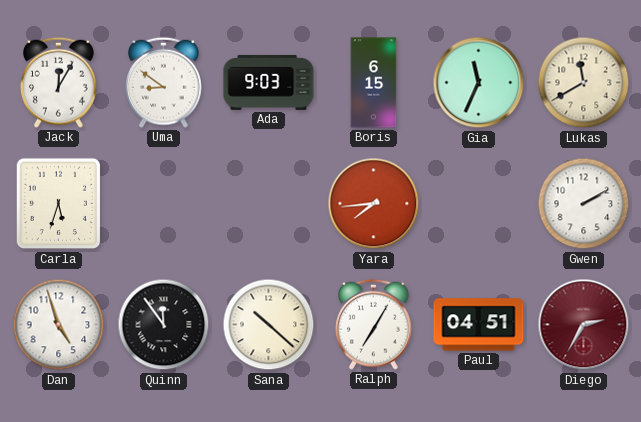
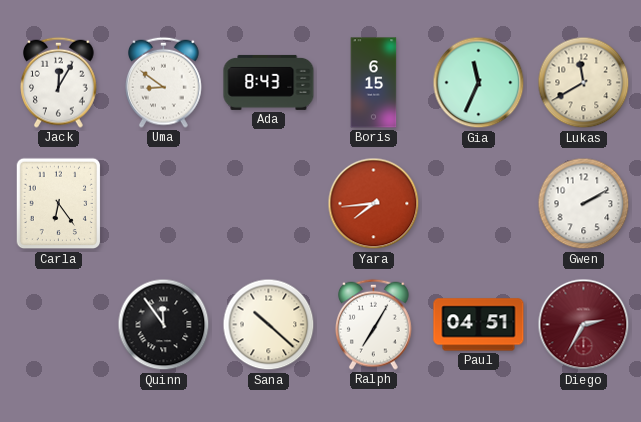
Ada: 9:03 -> 8:43 (269, 82)
Carla: 5:33 -> 6:24 (59, 204)
Dan: 4:57 -> none (59, 325)
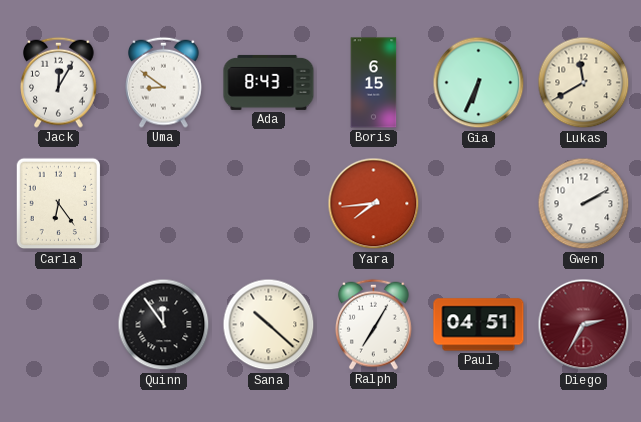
Gia: 11:34 -> 6:34 (479, 83)
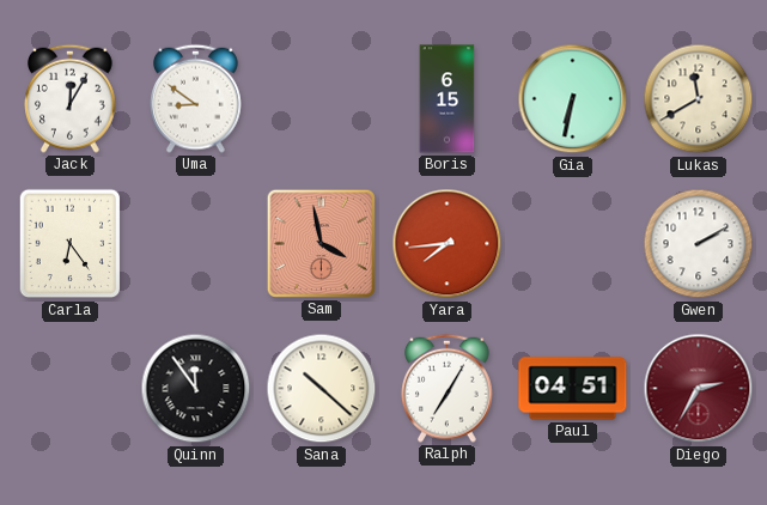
Ada: 8:43 -> none (269, 82)
Gia: 6:34 -> 6:32 (573, 99)
Sam: none -> 3:58 (321, 243)
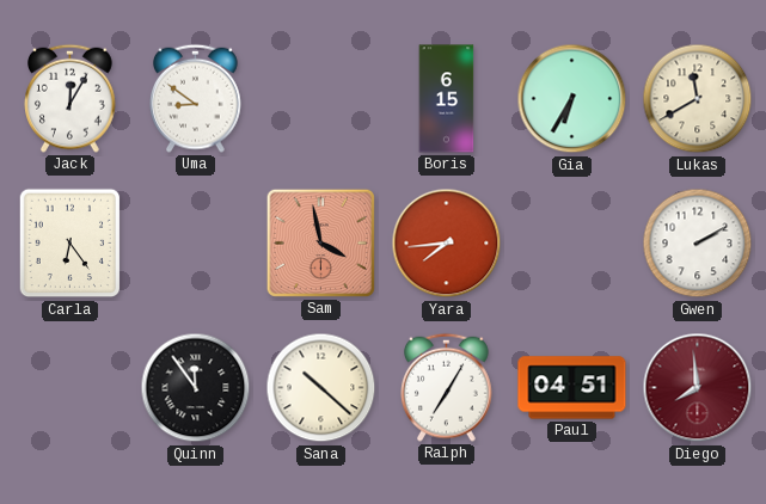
Gia: 6:32 -> 6:35 (572, 99)
Diego: 2:35 -> 7:59 (698, 388)
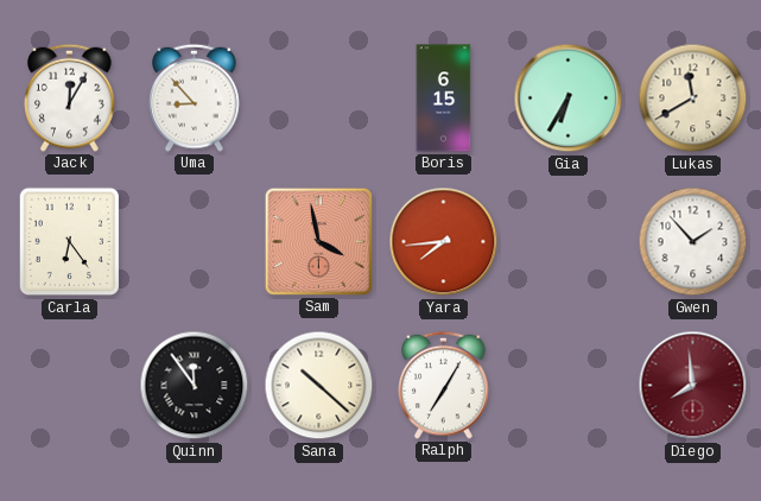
Uma: 8:51 -> 8:53 (195, 97)
Gwen: 2:10 -> 1:53 (693, 242)
Paul: 04:51 -> none (572, 388)
